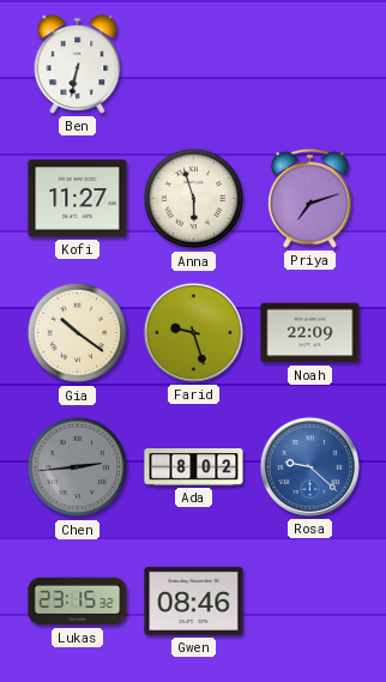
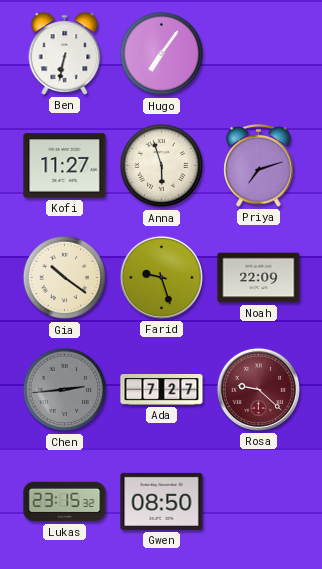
Hugo: none -> 7:06 (162, 54)
Ada: 8:02 -> 7:27 (162, 390)
Rosa dial: blue -> burgundy (258, 389)
Gwen: 08:46 -> 08:50 (162, 501)
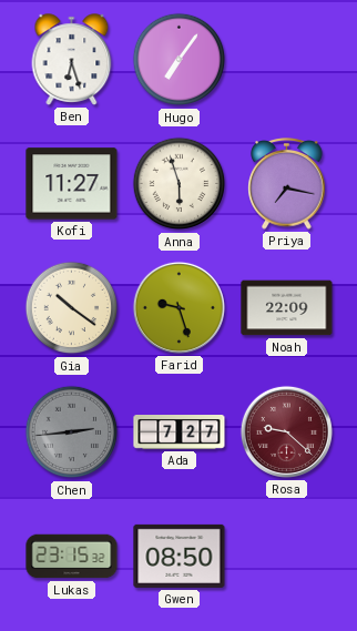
Ben: 6:32 -> 6:27 (72, 60)
Priya: 7:12 -> 7:17 (287, 184)
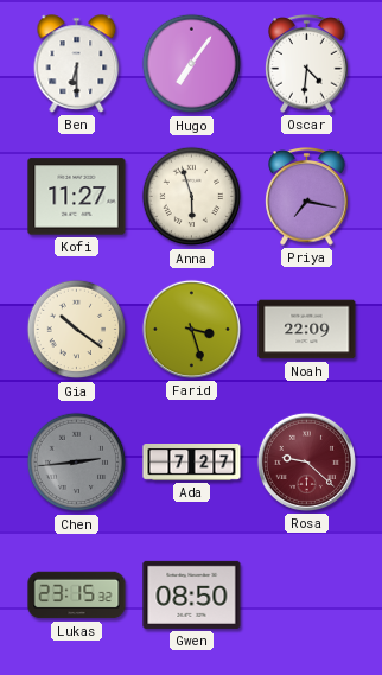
Ben: 6:27 -> 6:30 (77, 64)
Oscar: none -> 4:31 (307, 64)
Farid: 9:27 -> 3:27 (191, 329)
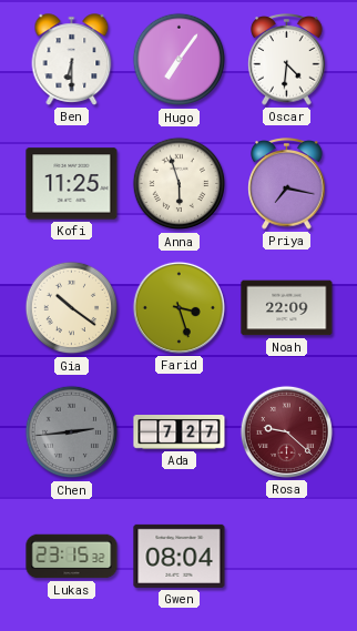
Kofi: 11:27 -> 11:25 (72, 184)
Gwen: 08:50 -> 08:04 (180, 556)
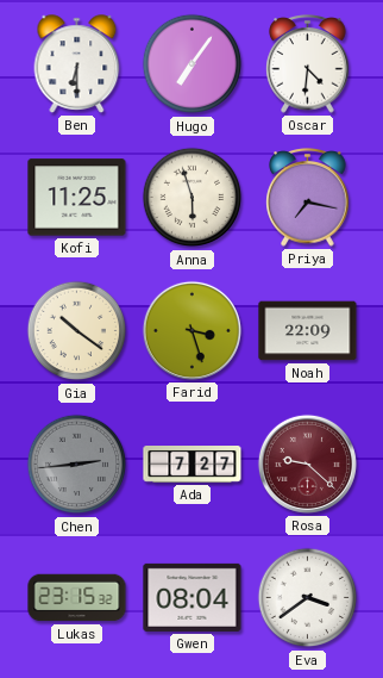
Eva: none -> 3:39 (308, 598)
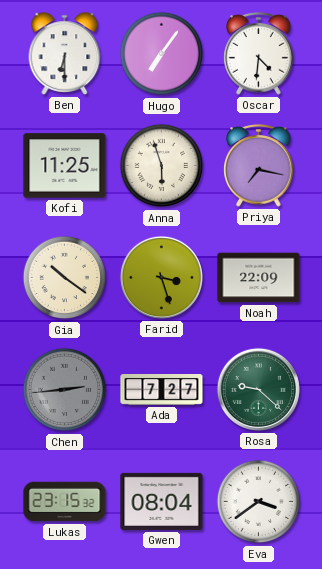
Rosa dial: burgundy -> green (258, 389)
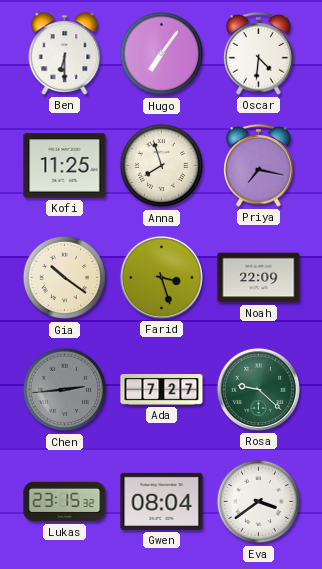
Anna: 5:57 -> 7:57 (162, 166)
